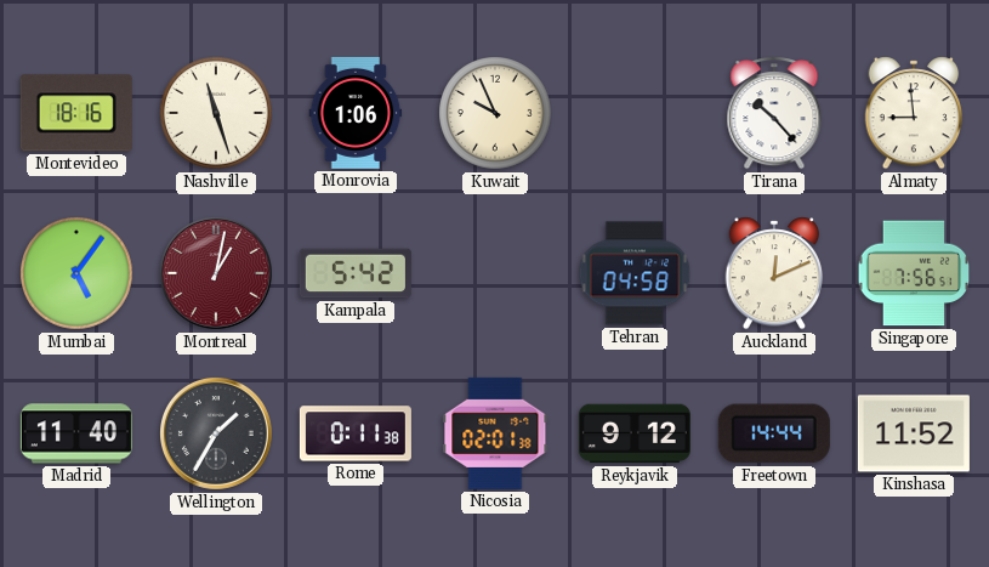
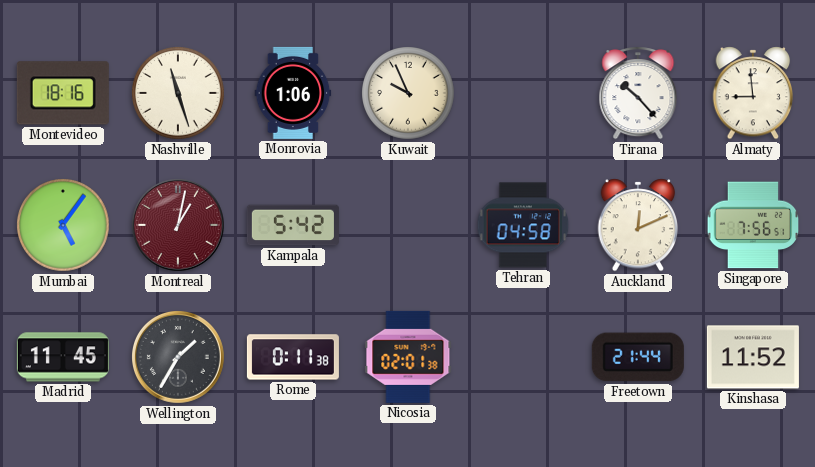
Madrid: 11:40 -> 11:45 (63, 357)
Reykjavik: 9:12 -> none (635, 433)
Freetown: 14:44 -> 21:44 (638, 357)
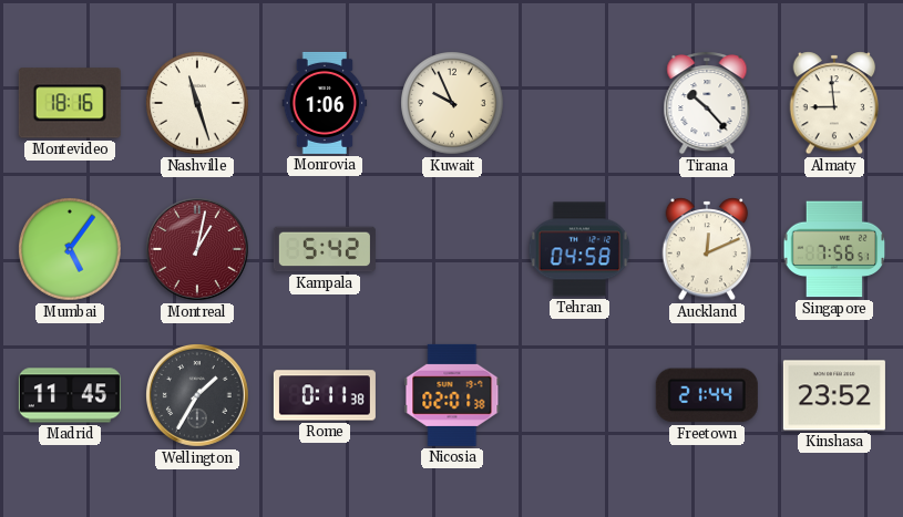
Kinshasa: 11:52 -> 23:52 (834, 395)
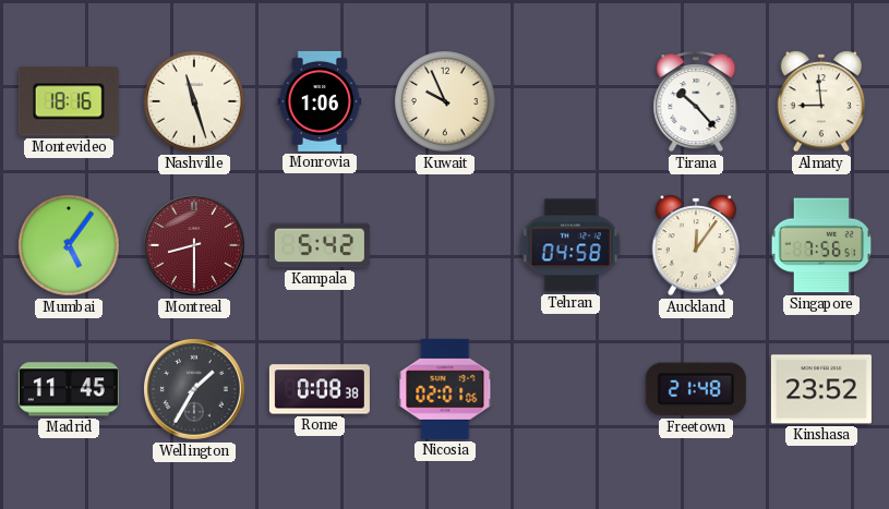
Montreal: 1:02 -> 8:30 (195, 246)
Auckland: 12:11 -> 12:06 (696, 245)
Rome: 0:11 -> 0:08 (320, 389)
Nicosia: 02:01:38 -> 02:01:06 (445, 389)
Freetown: 21:44 -> 21:48 (696, 389)
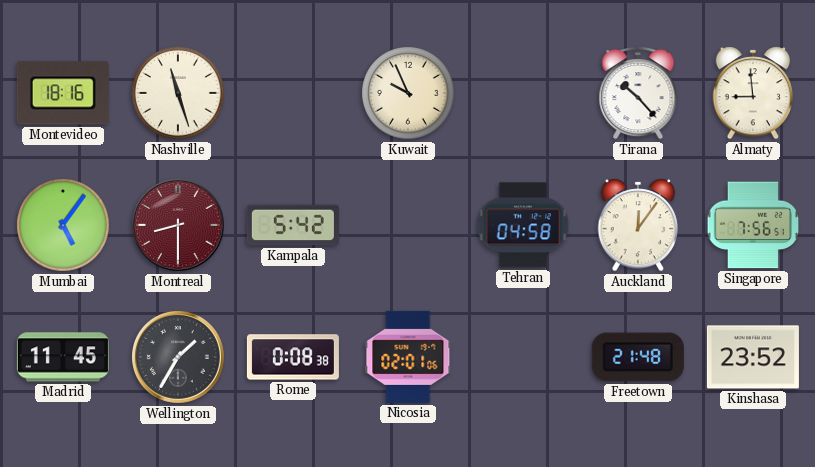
Monrovia: 1:06 -> none (320, 101)
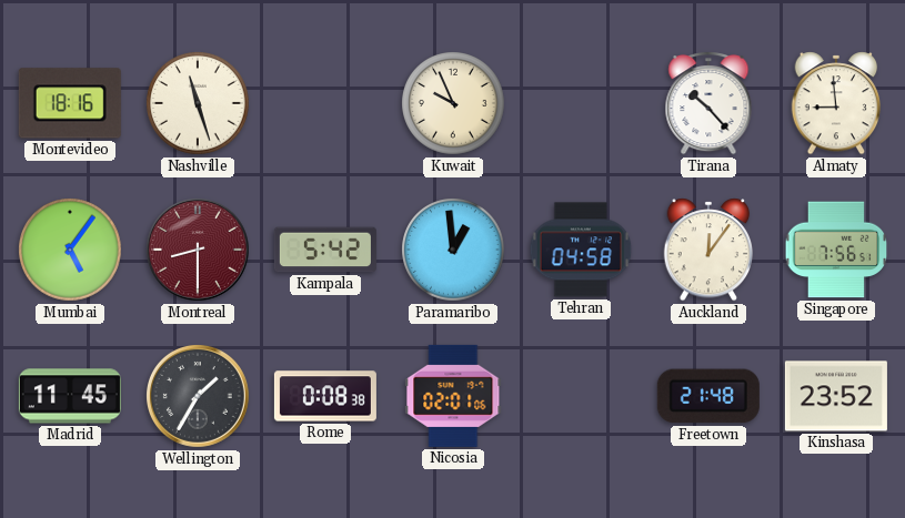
Paramaribo: none -> 12:59 (453, 250)
